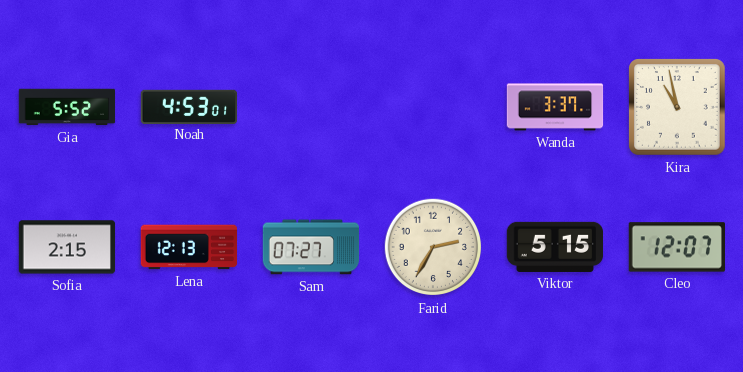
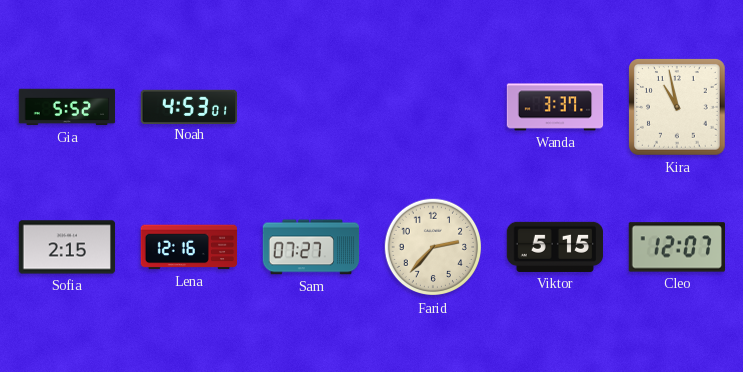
Lena: 12:13 -> 12:16 (189, 247)
Farid: 2:35 -> 2:37 (433, 247)
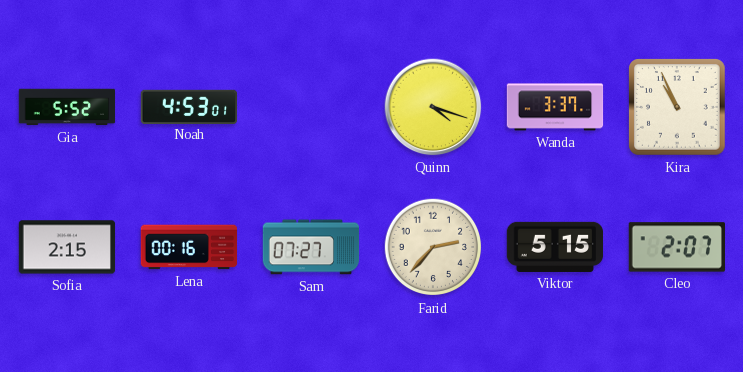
Quinn: none -> 4:18 (433, 107)
Kira: 10:58 -> 10:56 (678, 108)
Lena: 12:16 -> 00:16 (189, 247)
Cleo: 12:07 -> 2:07 (677, 247)
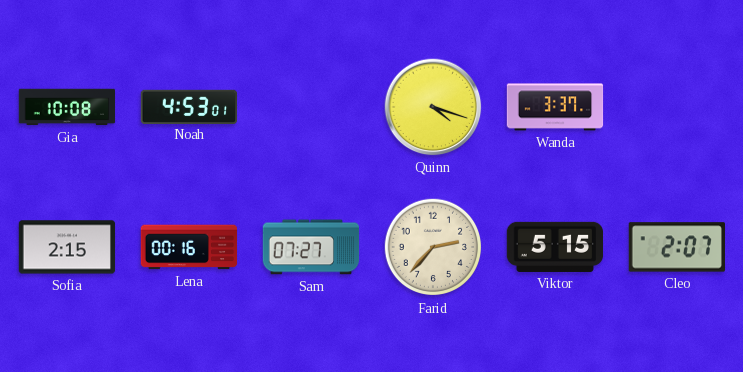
Gia: 5:52 -> 10:08 (67, 107)
Kira: 10:56 -> none (678, 108)
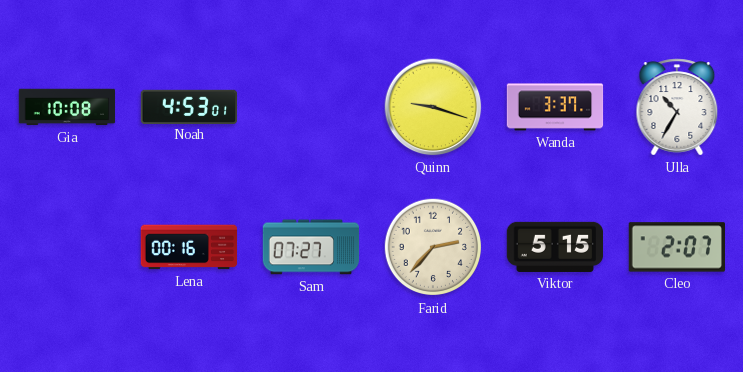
Quinn: 4:18 -> 9:18 (433, 107)
Ulla: none -> 10:35 (677, 107)
Sofia: 2:15 -> none (67, 247)
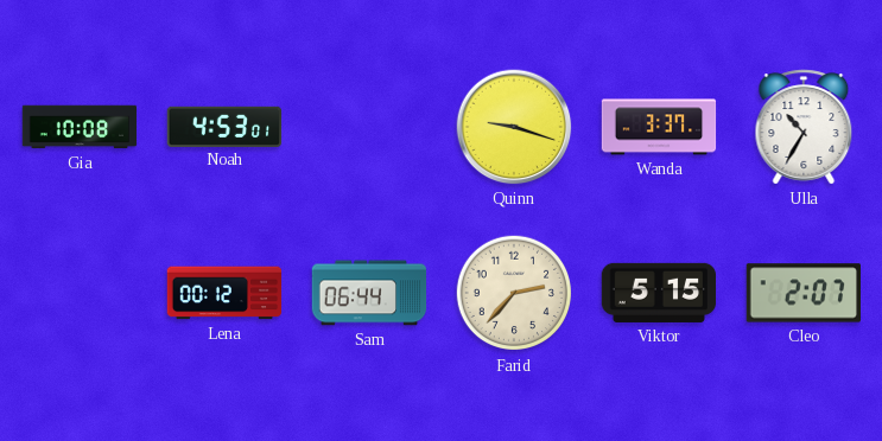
Lena: 00:16 -> 00:12 (224, 293)
Sam: 07:27 -> 06:44 (369, 293)
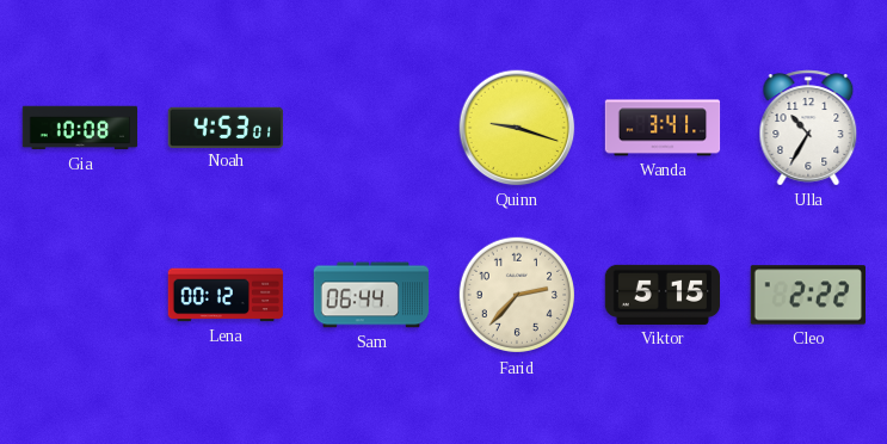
Wanda: 3:37 -> 3:41 (663, 128)
Cleo: 2:07 -> 2:22 (808, 295)
